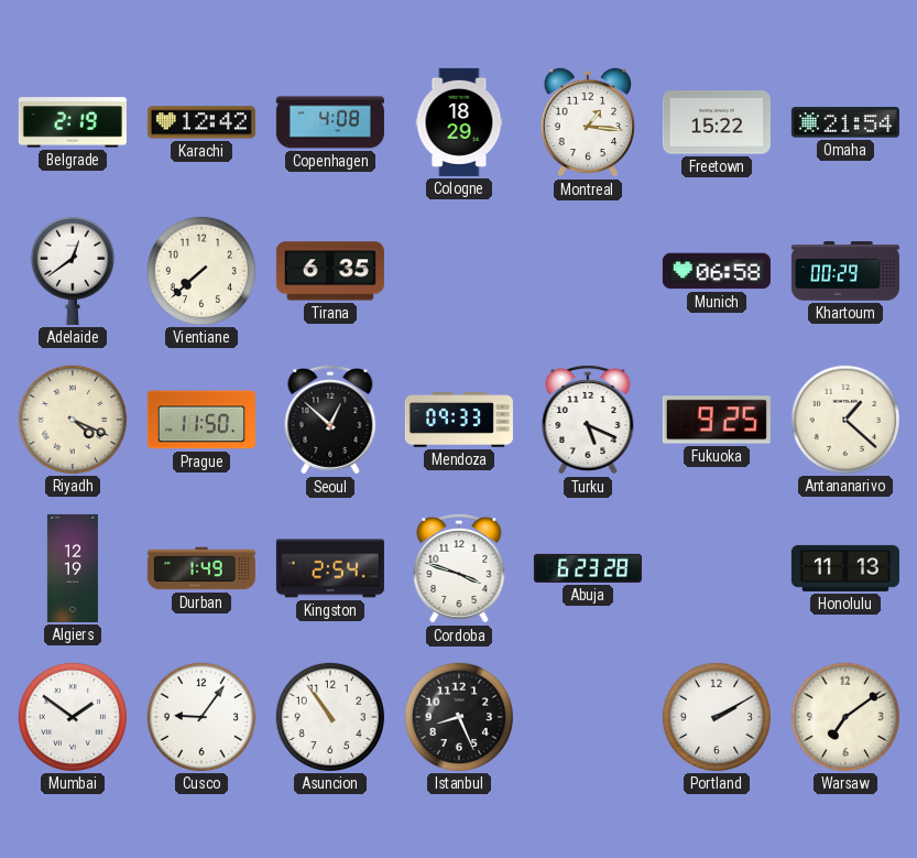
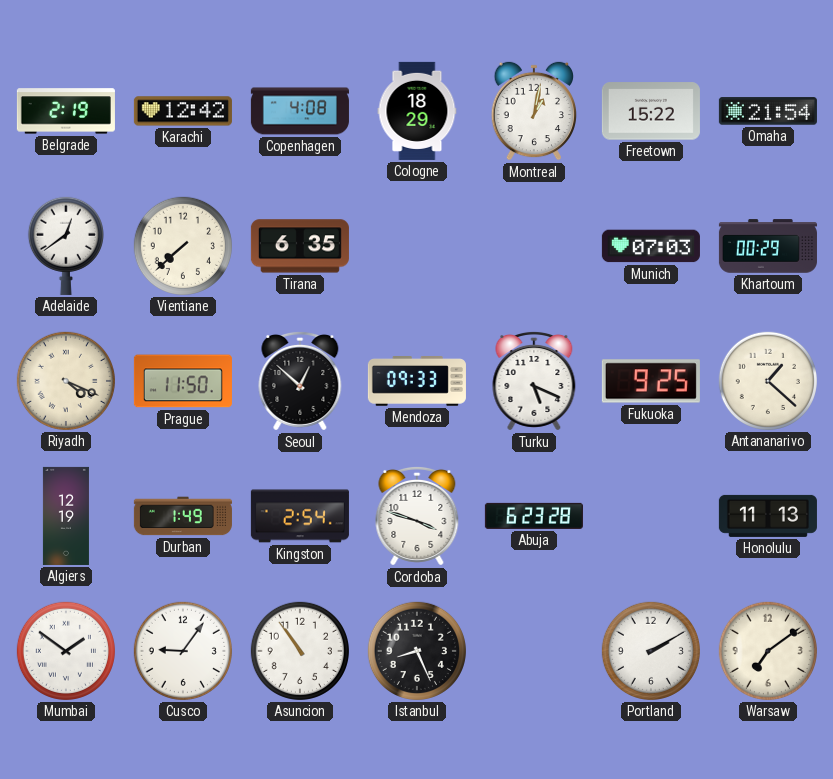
Montreal: 1:16 -> 1:02 (534, 111)
Munich: 06:58 -> 07:03 (651, 246)
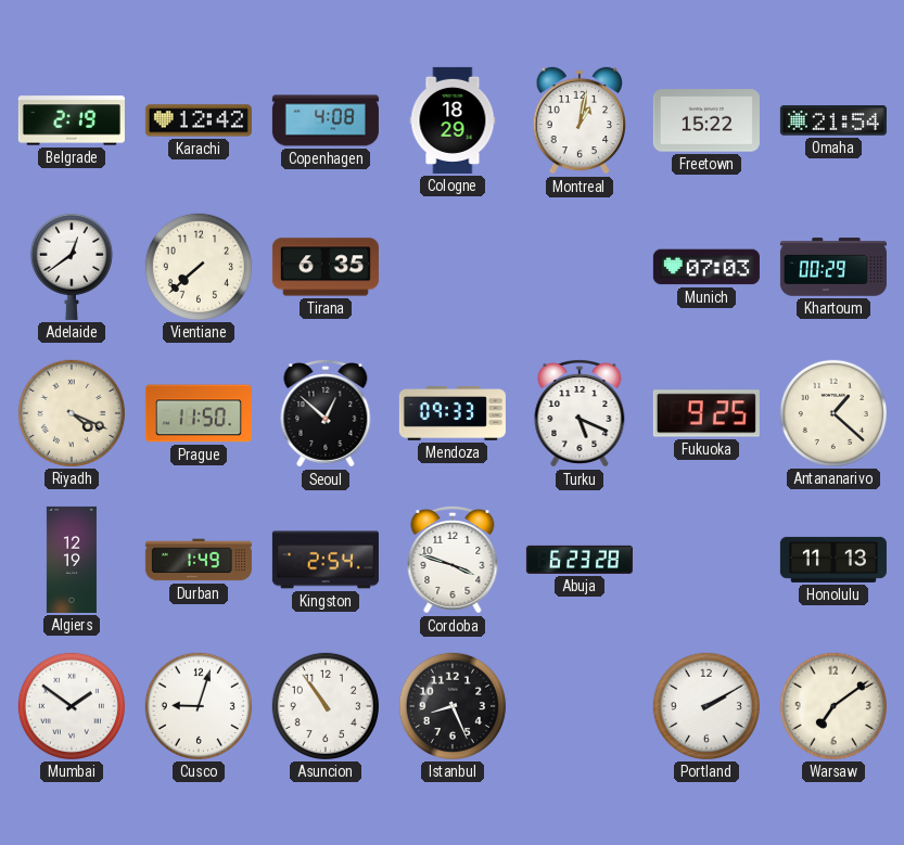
Cusco: 9:06 -> 9:03 (199, 706)
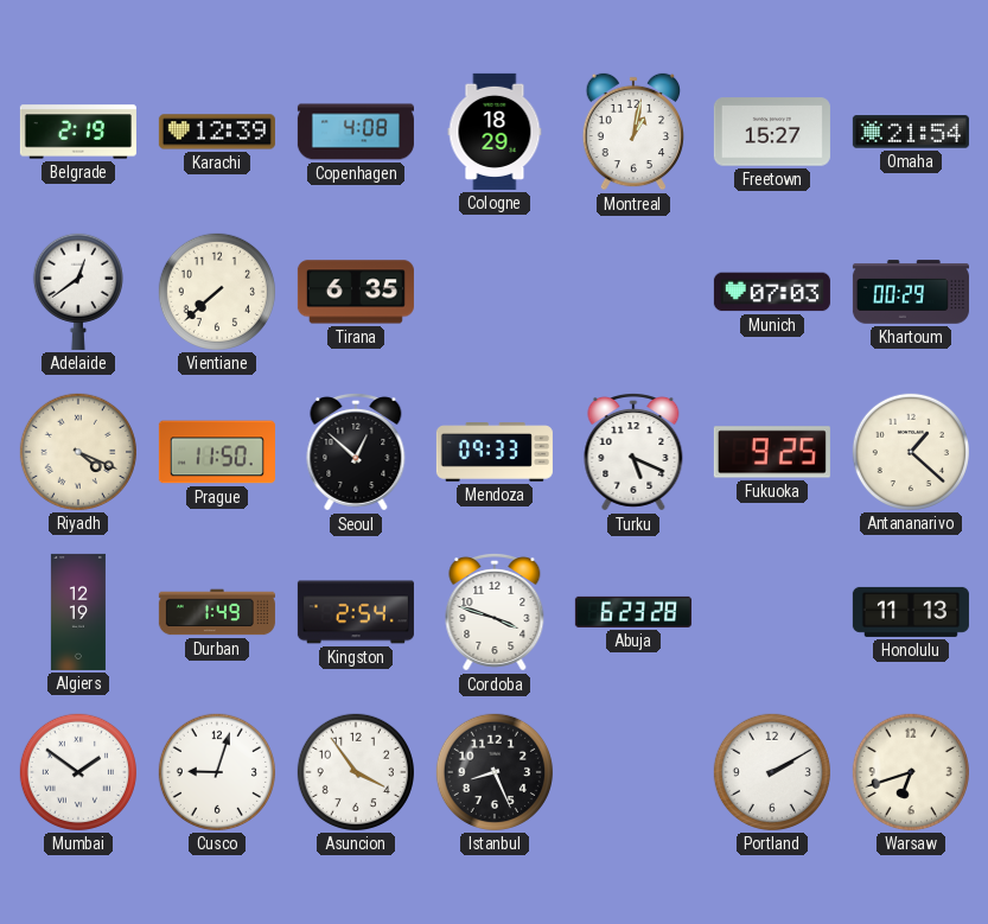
Karachi: 12:42 -> 12:39 (217, 132)
Freetown: 15:22 -> 15:27 (772, 132)
Asuncion: 10:54 -> 3:54 (356, 772)
Warsaw: 7:09 -> 6:42 (911, 772)
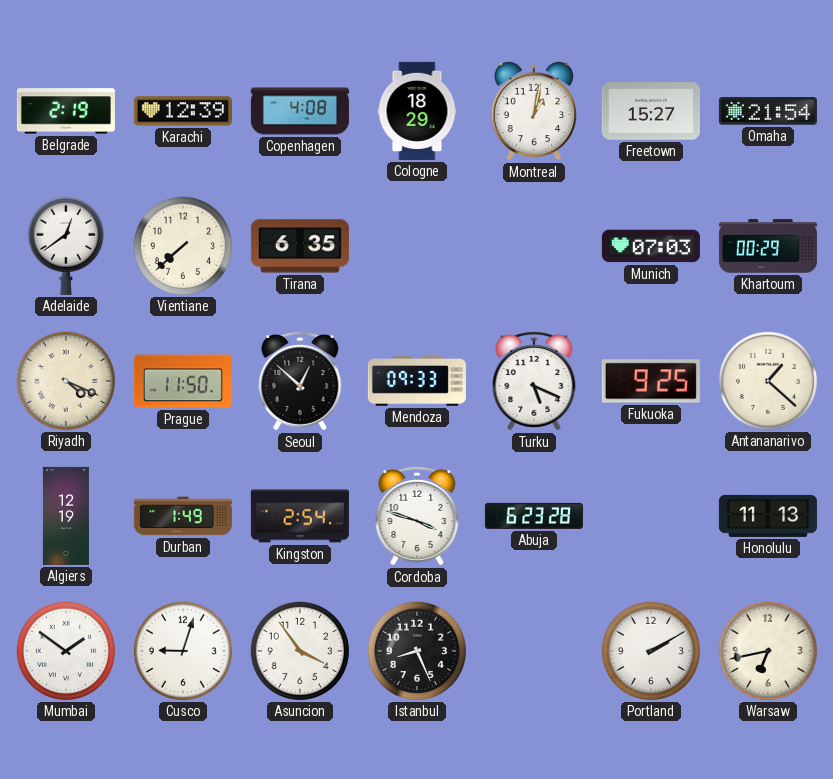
Warsaw: 6:42 -> 6:43 (768, 651)
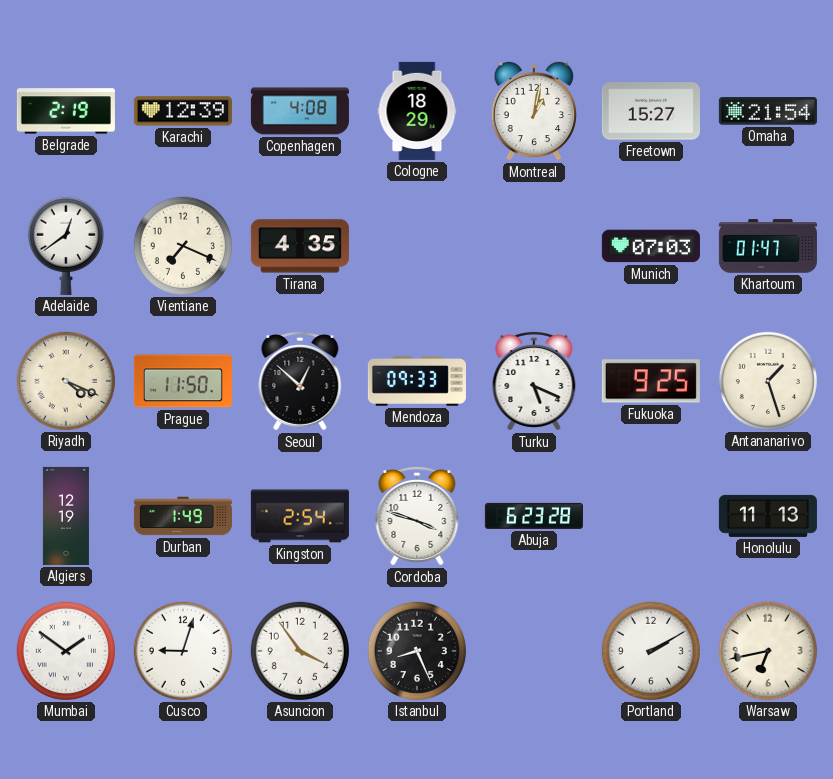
Vientiane: 7:38 -> 7:19 (183, 246)
Tirana: 6:35 -> 4:35 (300, 246)
Khartoum: 00:29 -> 01:47 (768, 246)
Antananarivo: 1:22 -> 1:27 (768, 381)
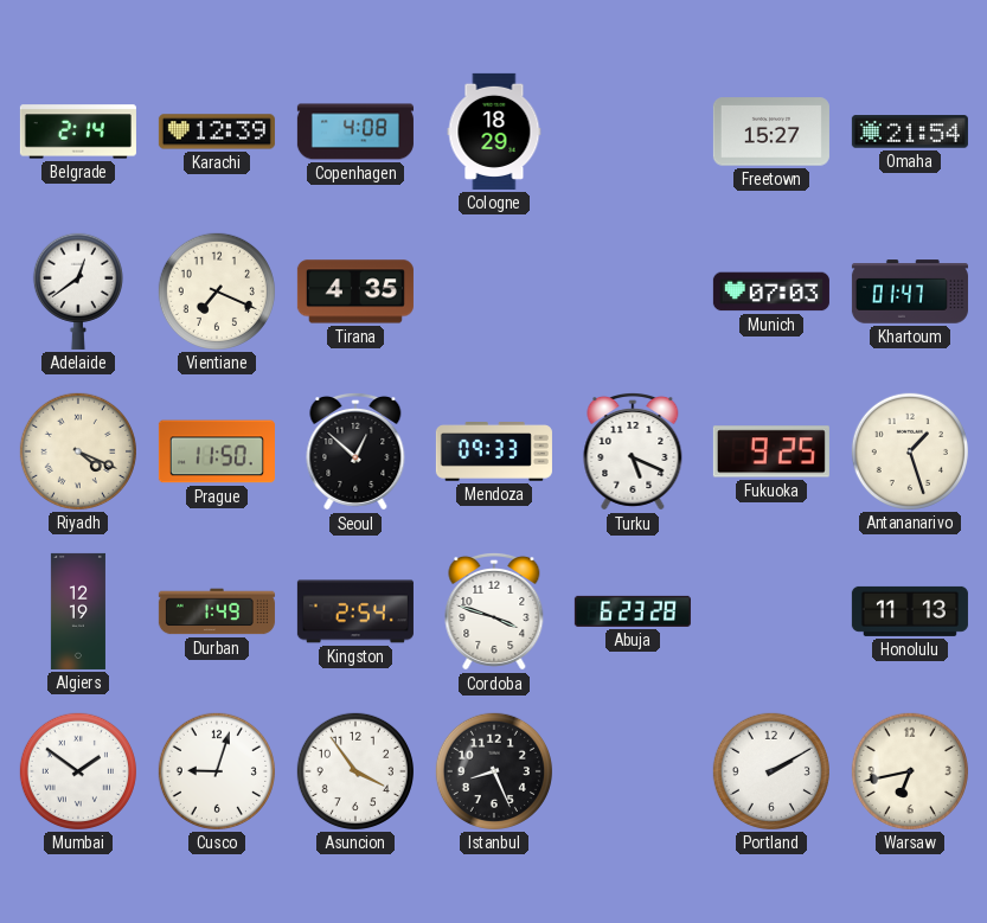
Belgrade: 2:19 -> 2:14 (78, 132)
Montreal: 1:02 -> none (534, 111)
